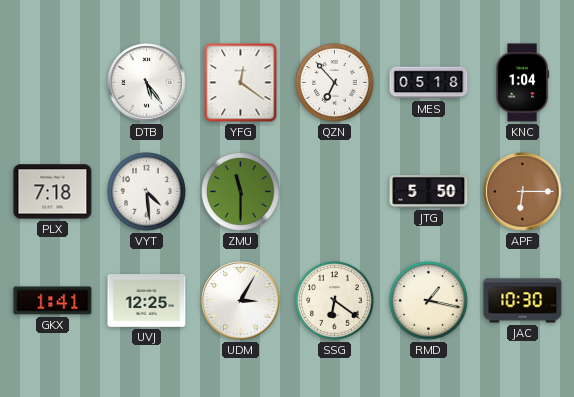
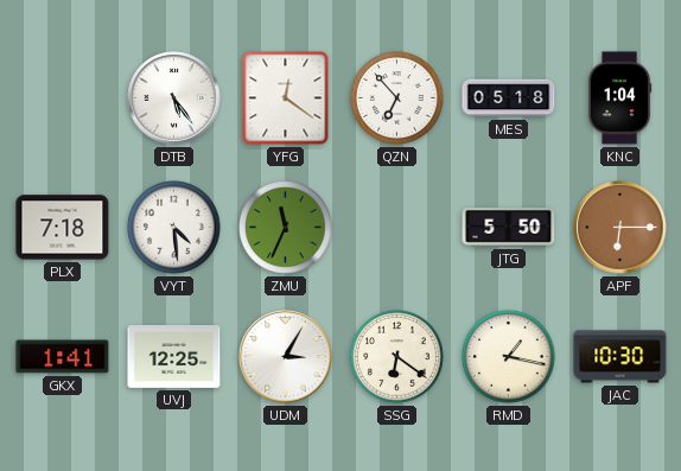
ZMU: 11:30 -> 11:34 (286, 228)
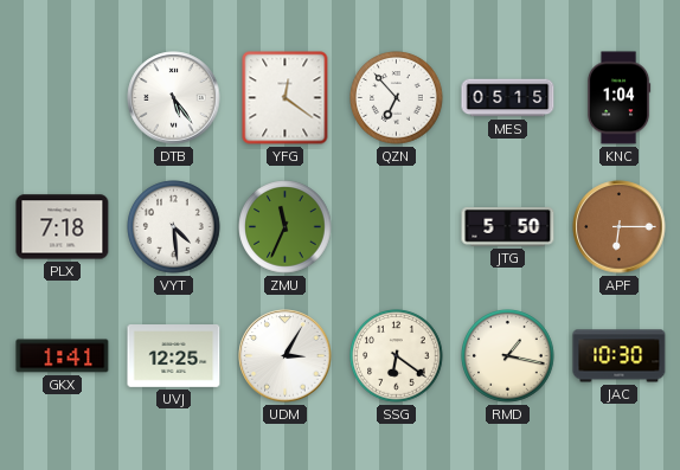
MES: 05:18 -> 05:15 (508, 98)
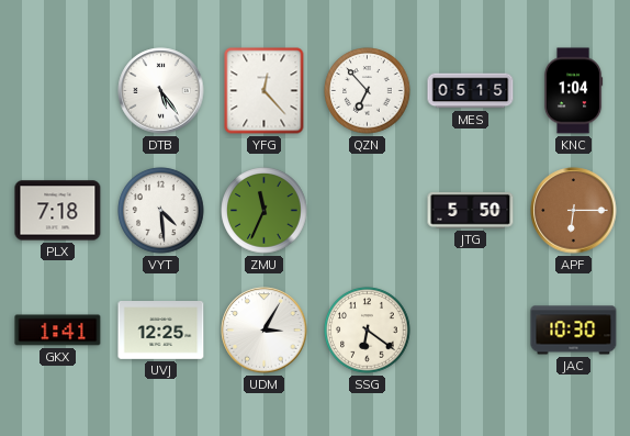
YFG: 12:21 -> 12:23 (265, 91)
RMD: 1:17 -> none (508, 356)
